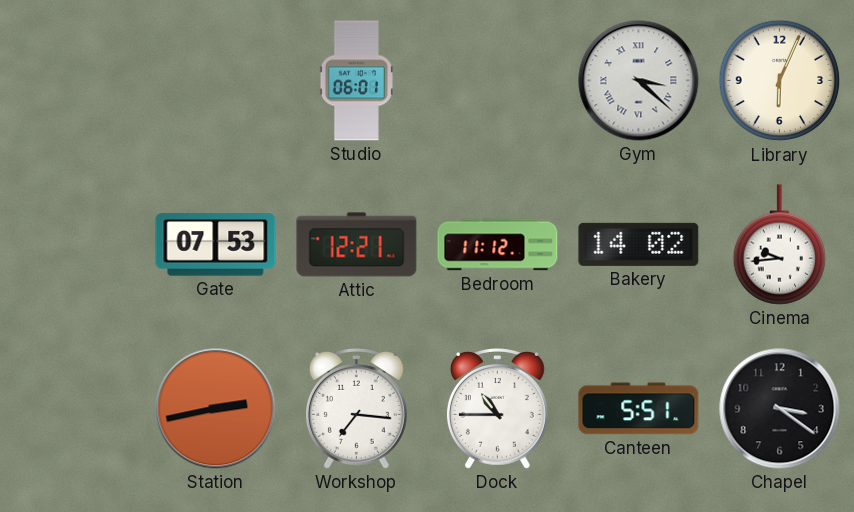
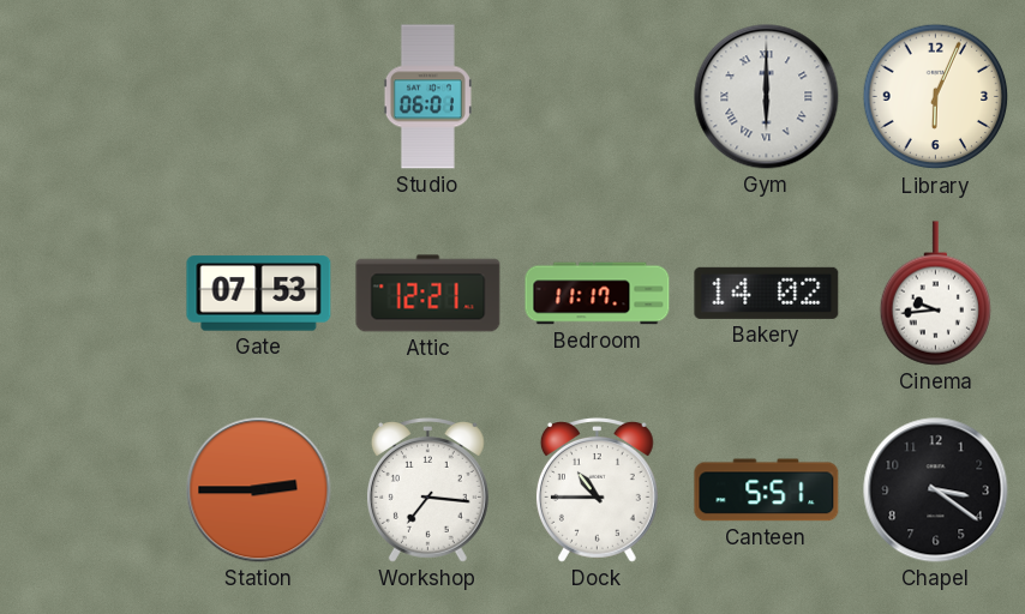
Gym: 3:22 -> 6:00 (767, 97)
Bedroom: 11:12 -> 11:17 (598, 294)
Station: 2:43 -> 2:45 (259, 490)
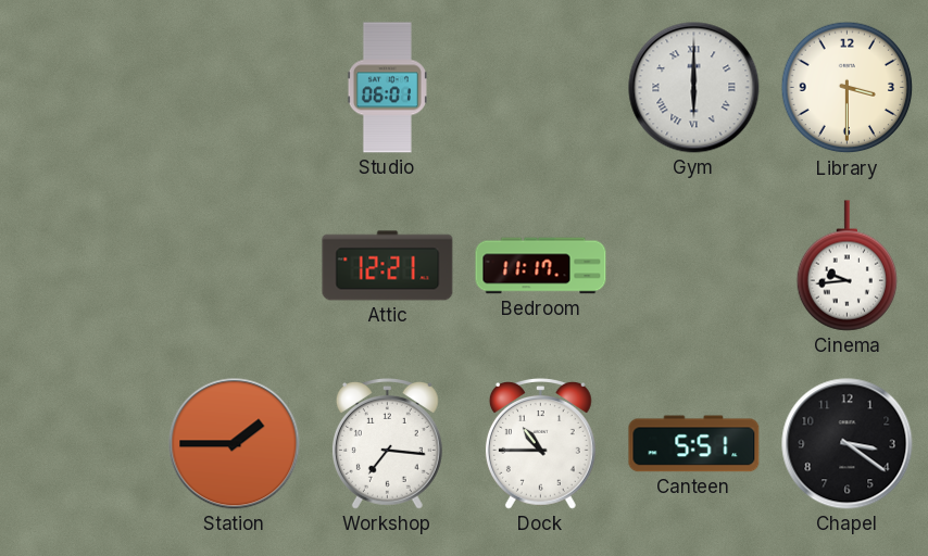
Library: 6:04 -> 3:30 (848, 88)
Gate: 07:53 -> none (259, 294)
Bakery: 14:02 -> none (767, 293)
Station: 2:45 -> 1:45 (235, 444)
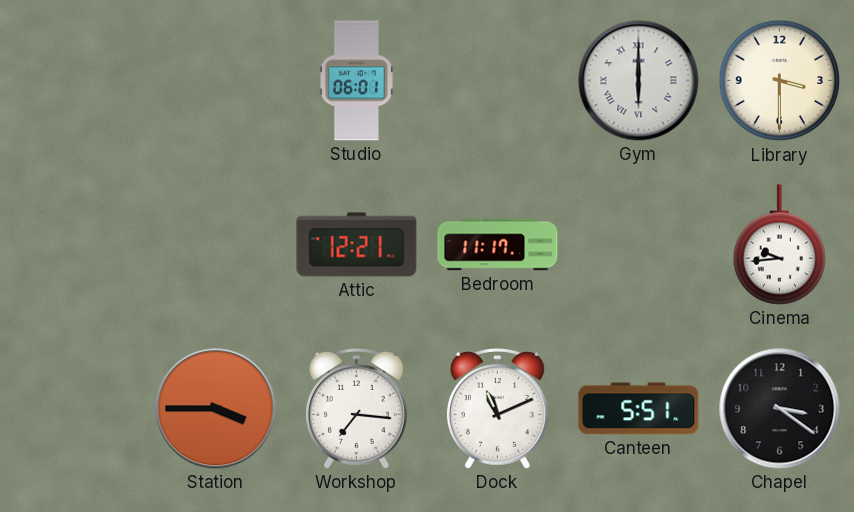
Station: 1:45 -> 3:45 (216, 409)
Dock: 10:45 -> 11:11 (497, 409)
